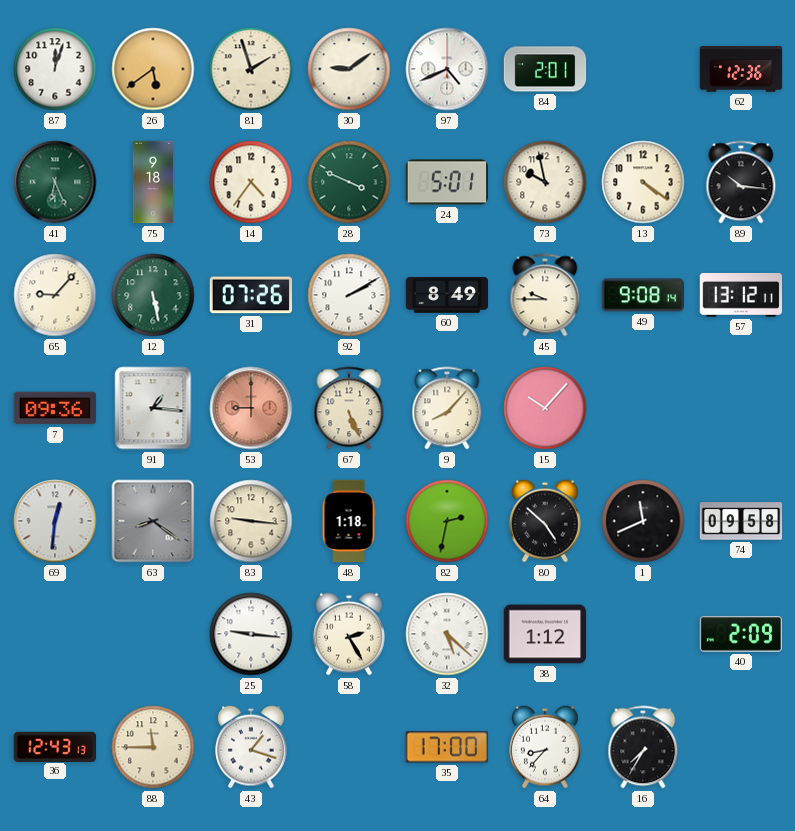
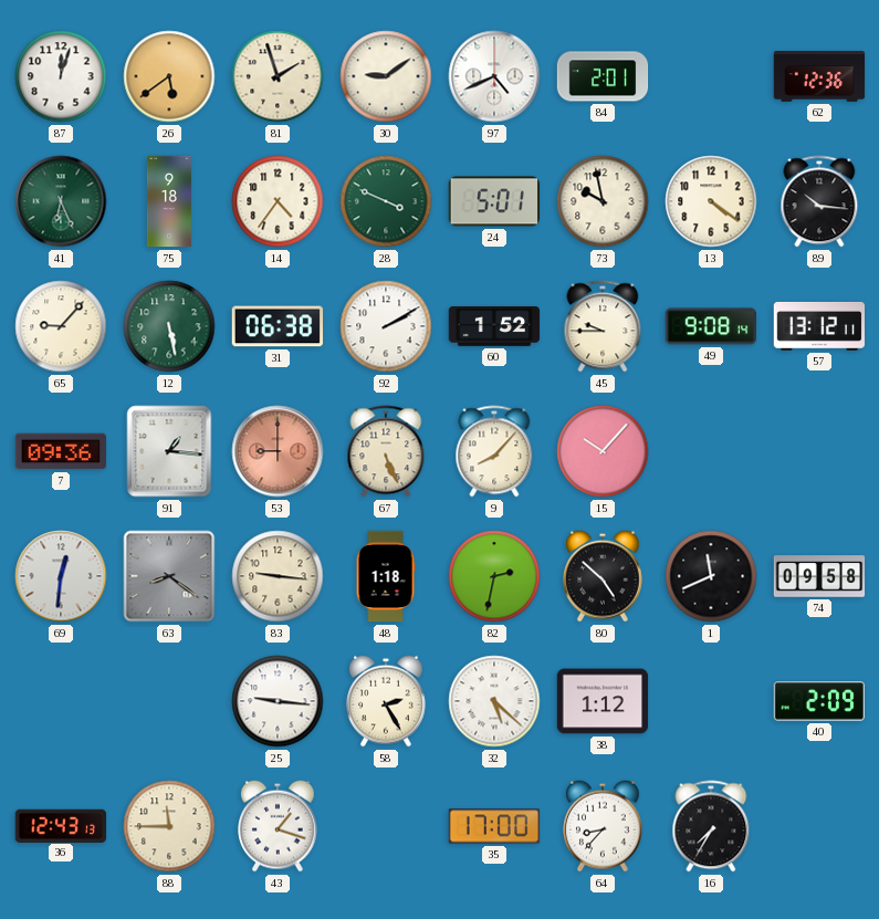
31: 07:26 -> 06:38 (278, 326)
60: 8:49 -> 1:52 (494, 326)
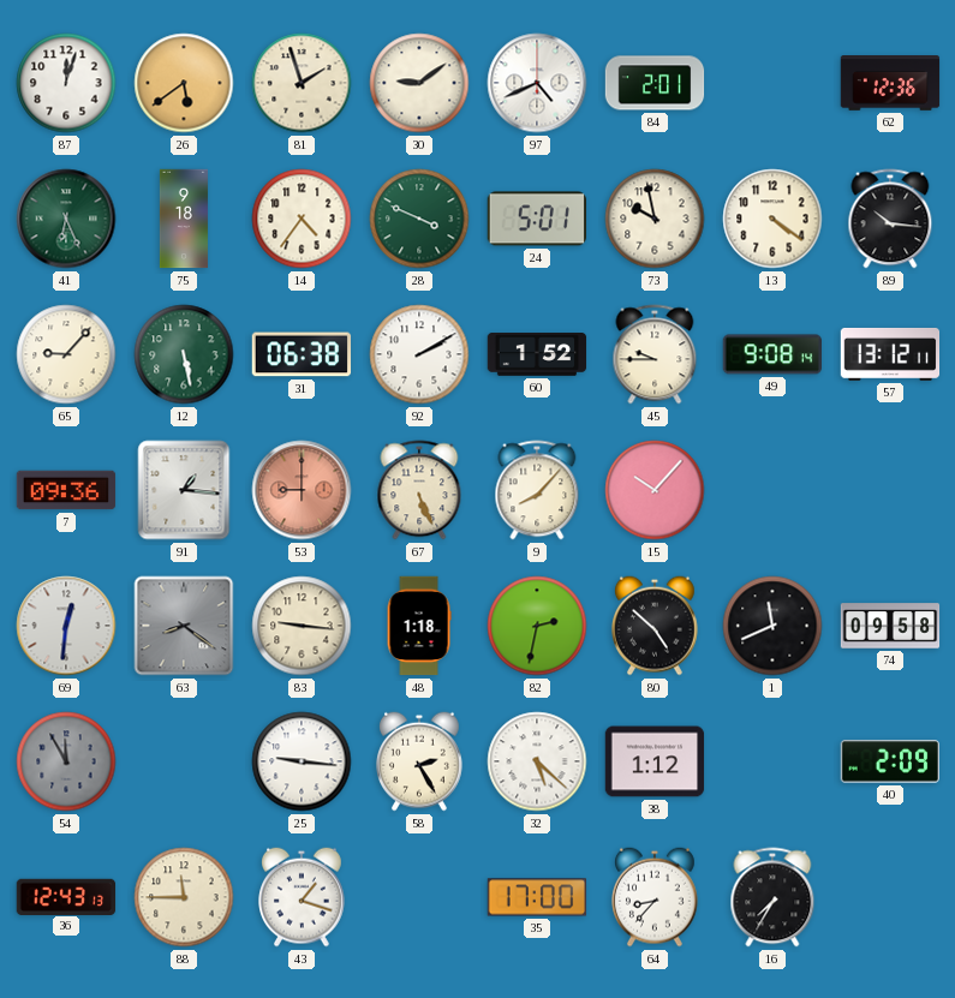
54: none -> 11:55 (66, 761)
